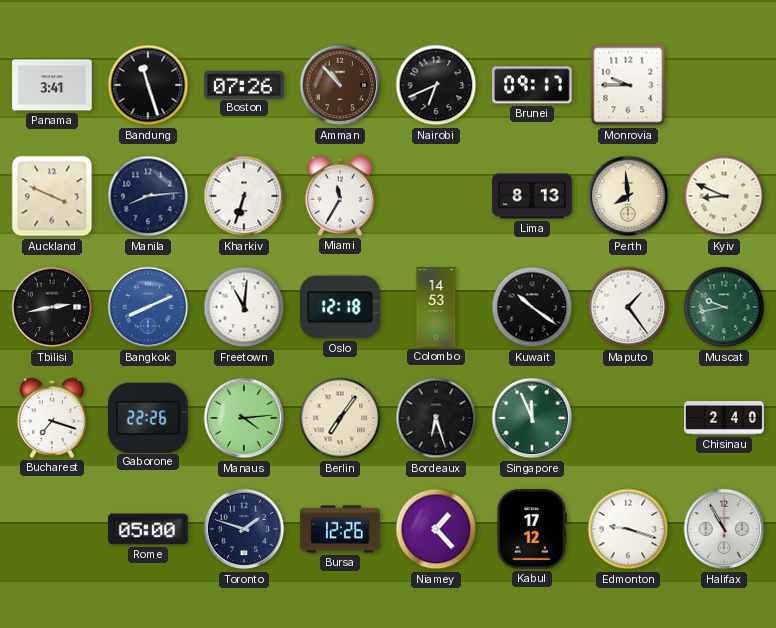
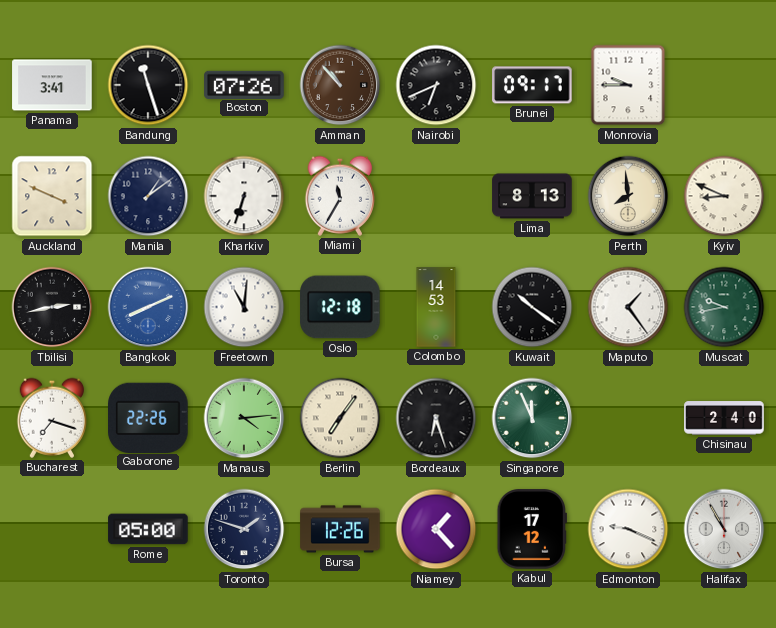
Manila: 8:14 -> 1:09 (148, 196)
Edmonton: 9:18 -> 9:19 (628, 529)
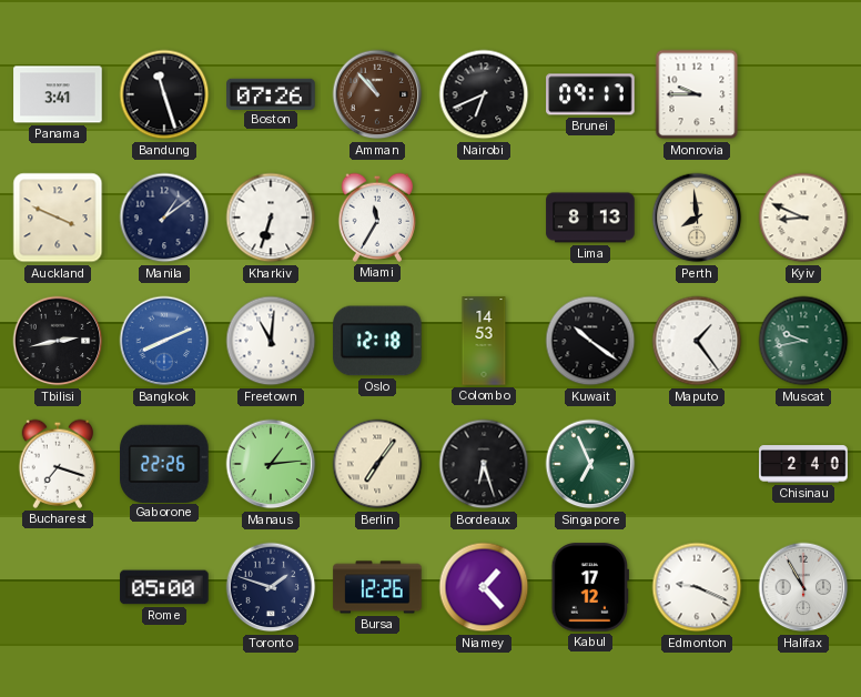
Manaus: 4:14 -> 1:14 (271, 464)
Singapore: 11:56 -> 6:56 (590, 464)
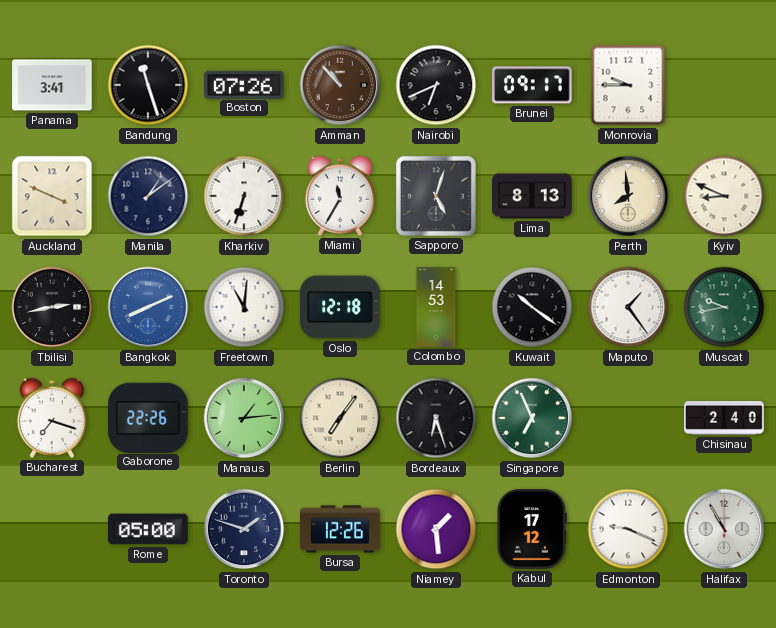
Sapporo: none -> 5:03 (436, 196)
Niamey: 1:23 -> 1:29 (436, 529)
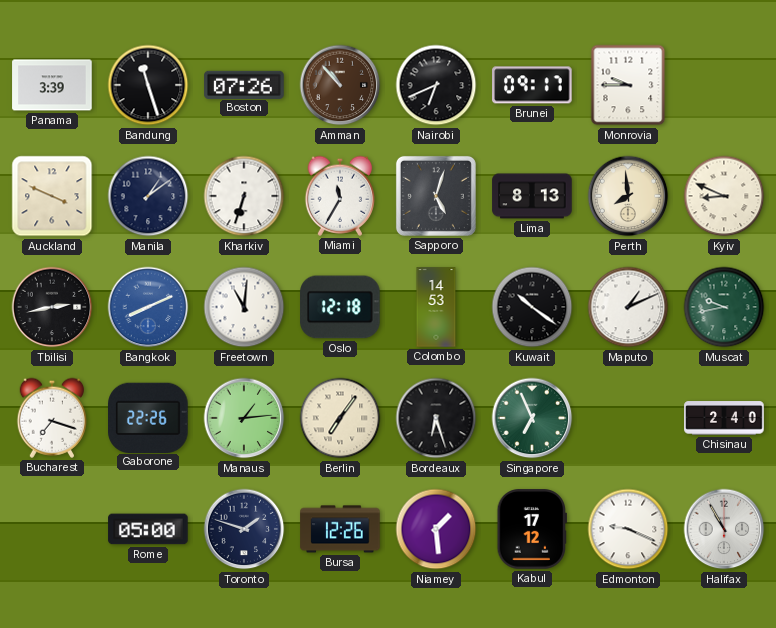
Panama: 3:41 -> 3:39 (52, 85)
Maputo: 1:24 -> 1:11 (628, 307)
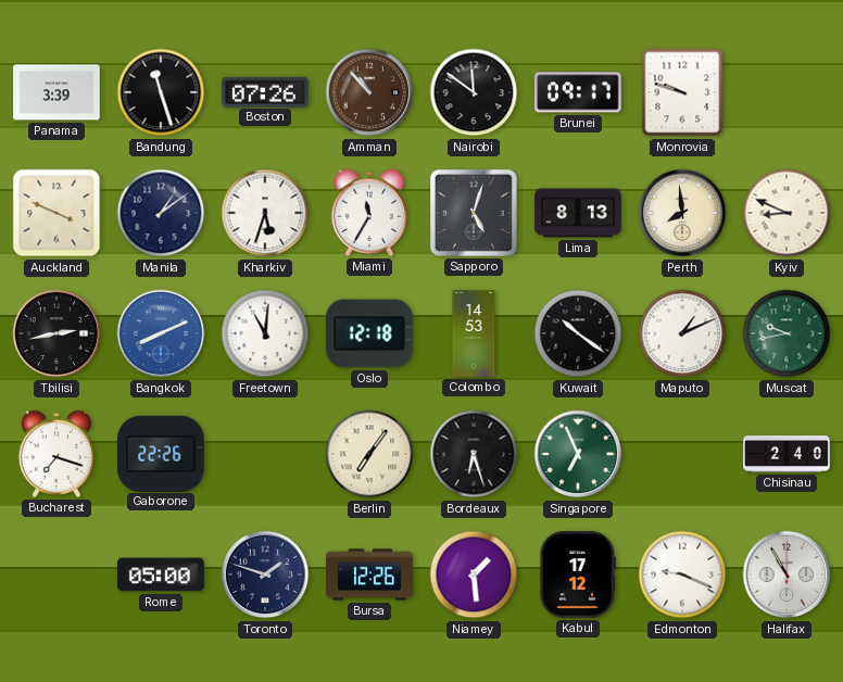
Nairobi: 6:41 -> 11:51 (474, 92)
Monrovia: 9:45 -> 9:48 (682, 92)
Kharkiv: 6:33 -> 5:33 (265, 213)
Manaus: 1:14 -> none (244, 418)
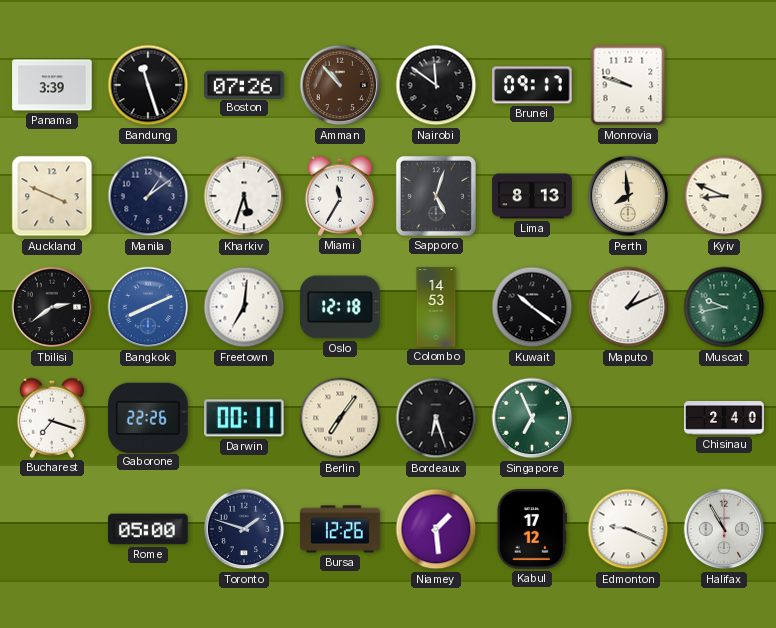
Tbilisi: 2:43 -> 2:39 (52, 307)
Freetown: 11:01 -> 7:01 (244, 307)
Darwin: none -> 00:11 (245, 418)
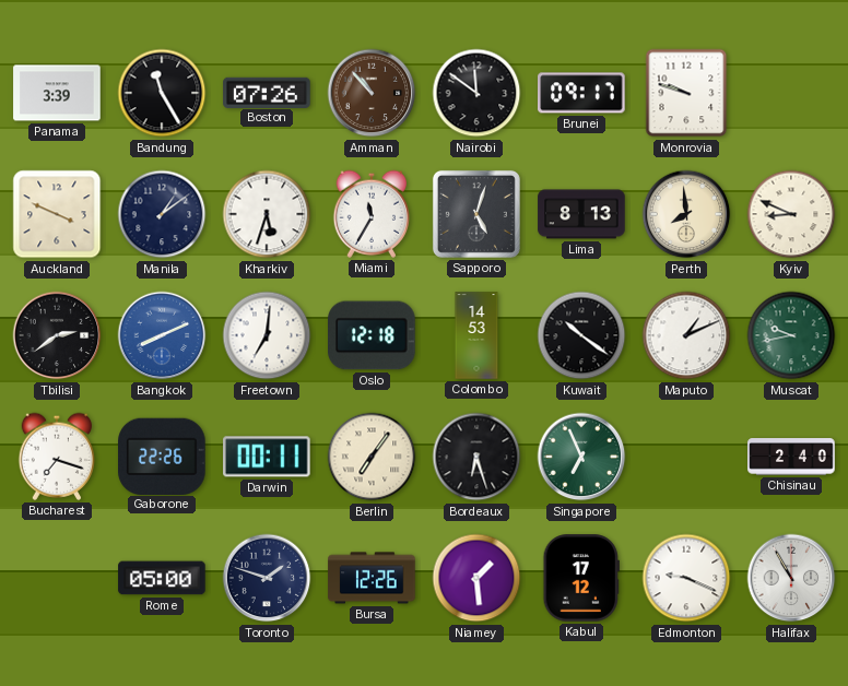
Bandung: 11:27 -> 11:25 (162, 93)
